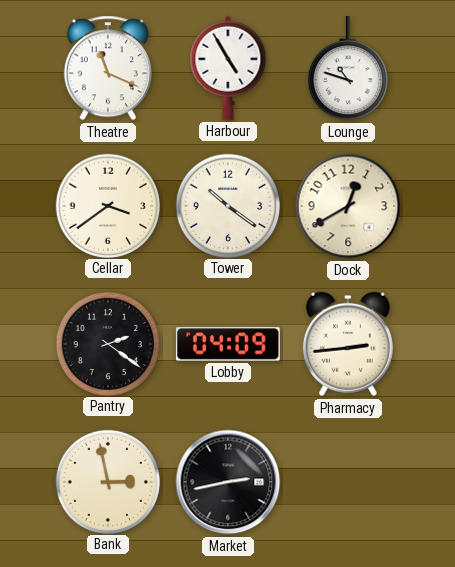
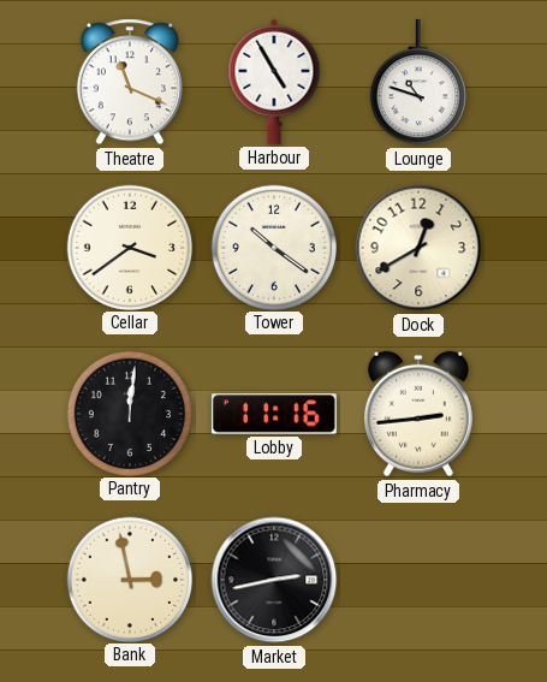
Pantry: 2:21 -> 12:01 (129, 413)
Lobby: 04:09 -> 11:16 (274, 414)
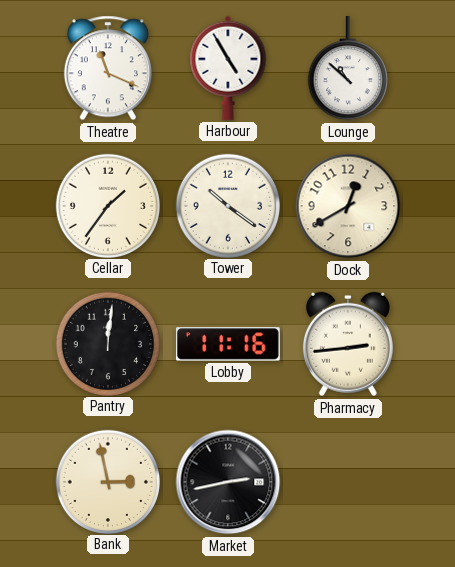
Lounge: 10:48 -> 10:52 (348, 69)
Cellar: 3:39 -> 1:36 (107, 205)
